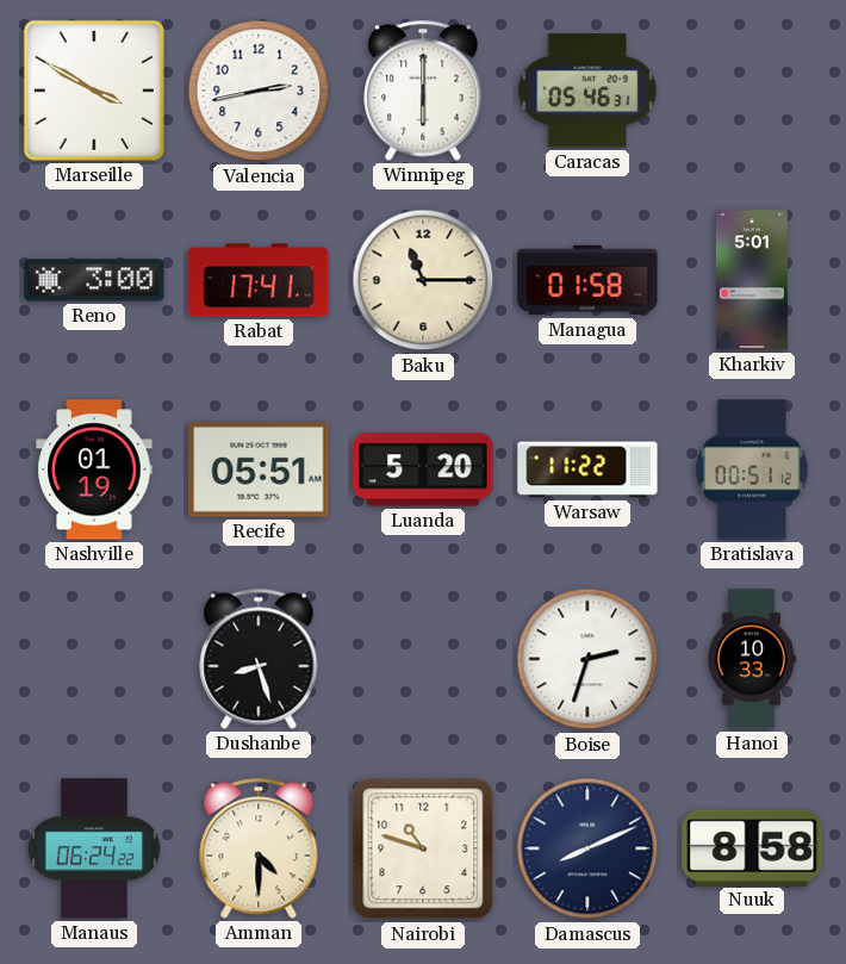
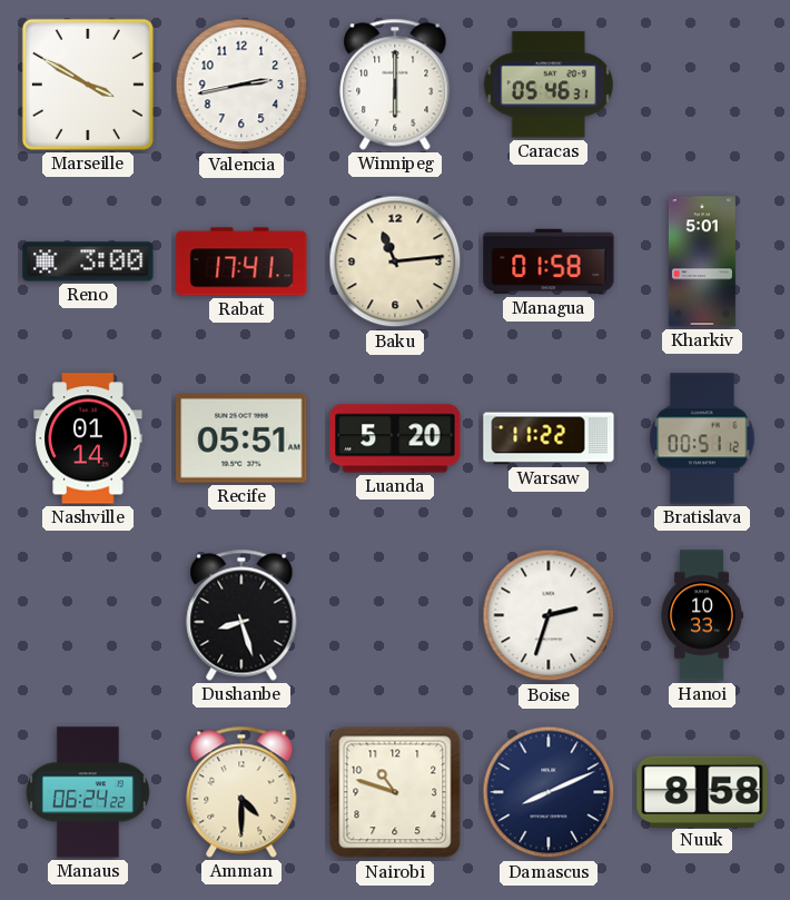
Baku: 11:15 -> 11:14 (395, 261)
Nashville: 01:19 -> 01:14 (88, 438)
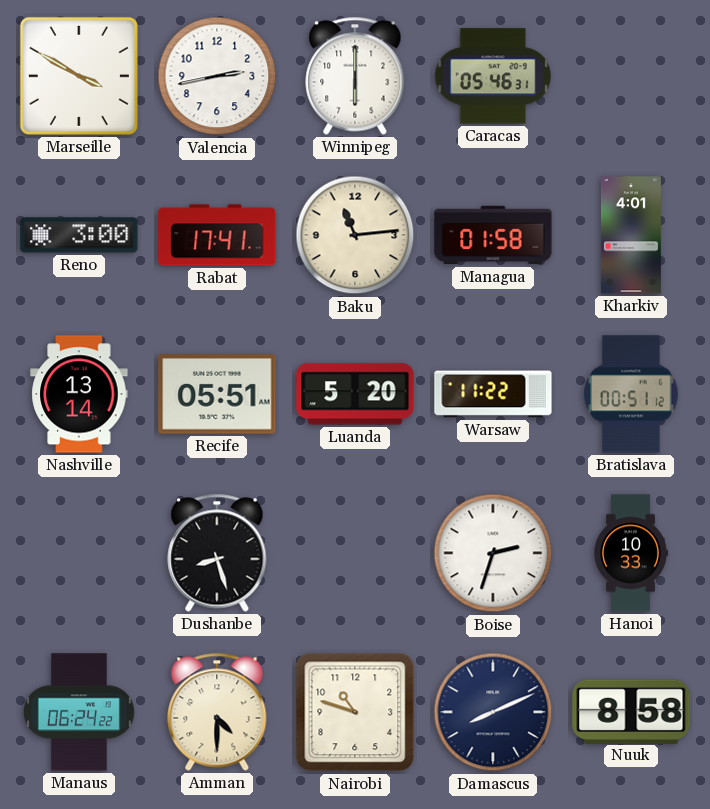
Kharkiv: 5:01 -> 4:01 (631, 235)
Nashville: 01:14 -> 13:14 (79, 394)
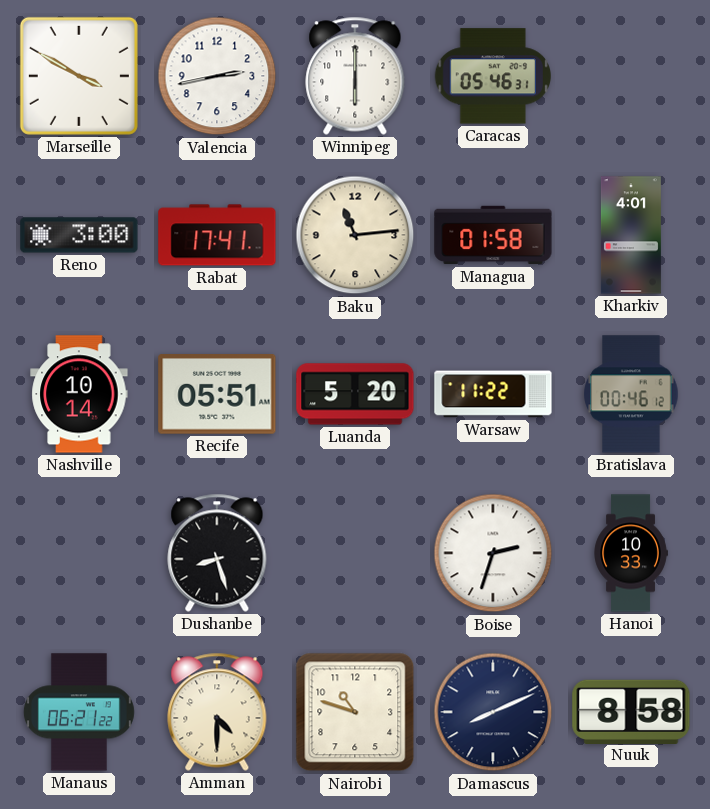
Nashville: 13:14 -> 10:14 (79, 394)
Bratislava: 00:51 -> 00:46 (631, 394)
Manaus: 06:24 -> 06:21 (79, 712)
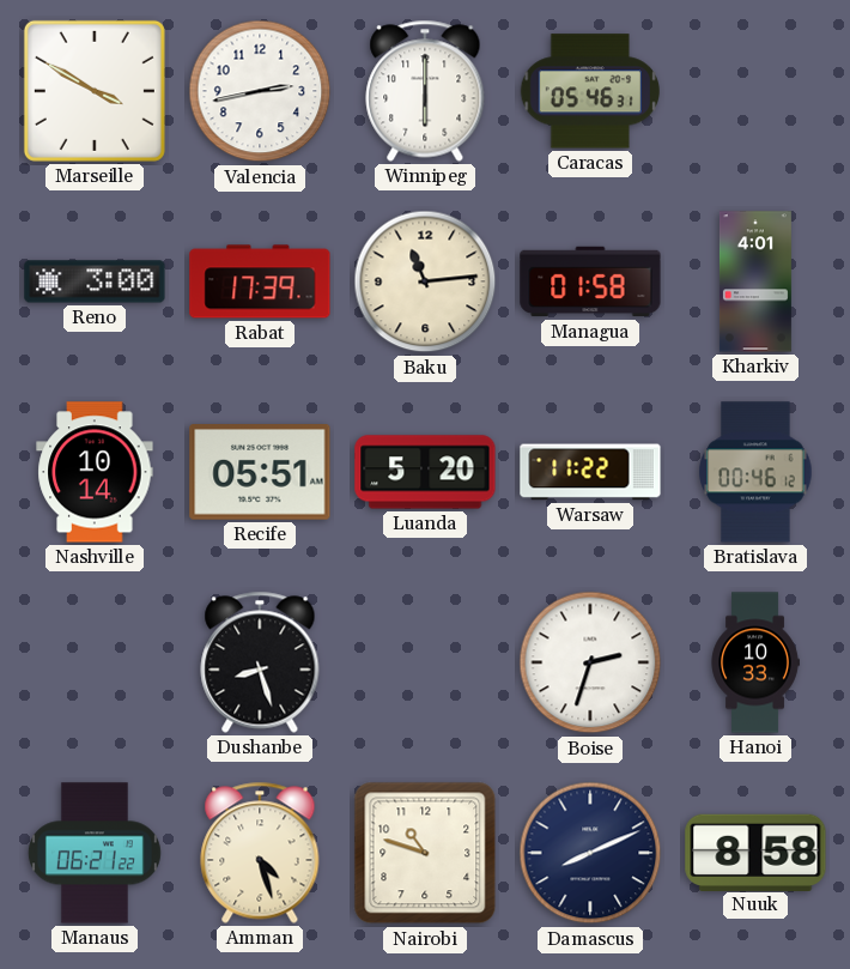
Rabat: 17:41 -> 17:39 (260, 281)
Amman: 4:30 -> 4:27 (260, 853)
